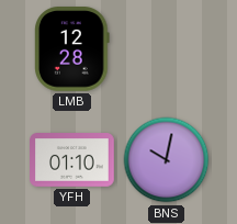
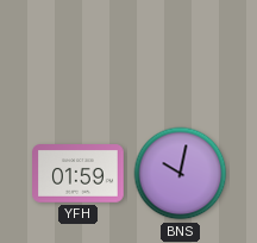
LMB: 12:28 -> none (72, 49)
YFH: 01:10 -> 01:59 (79, 174)
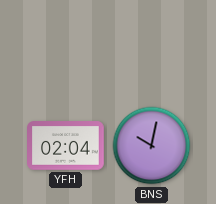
YFH: 01:59 -> 02:04 (66, 146)
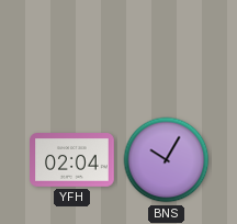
BNS: 10:02 -> 10:05 (167, 160)
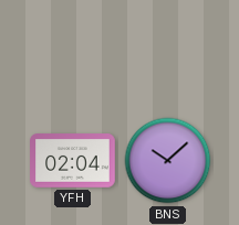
BNS: 10:05 -> 10:08 (168, 161)
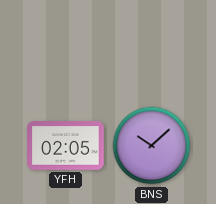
YFH: 02:04 -> 02:05 (66, 146)
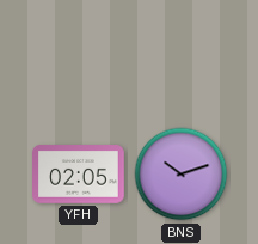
BNS: 10:08 -> 10:12 (182, 175)
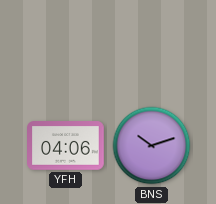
YFH: 02:05 -> 04:06 (66, 146)
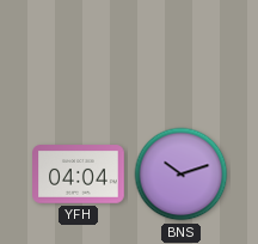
YFH: 04:06 -> 04:04 (79, 175)
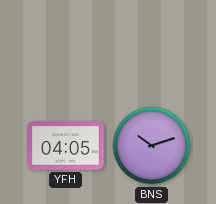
YFH: 04:04 -> 04:05 (66, 146)
